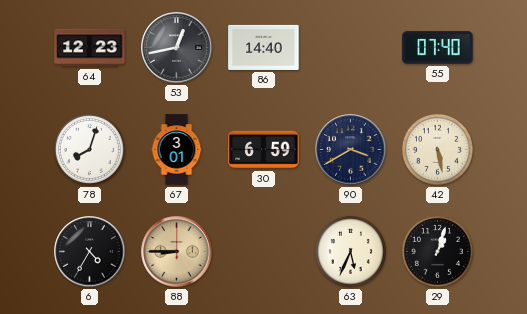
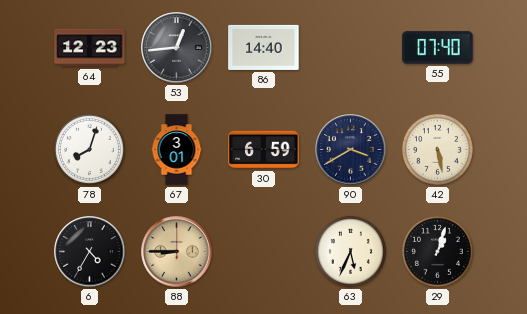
53: 12:43 -> 12:44 (177, 48)
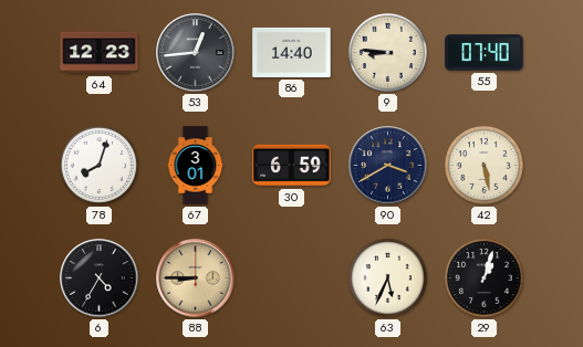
9: none -> 8:46 (387, 52)
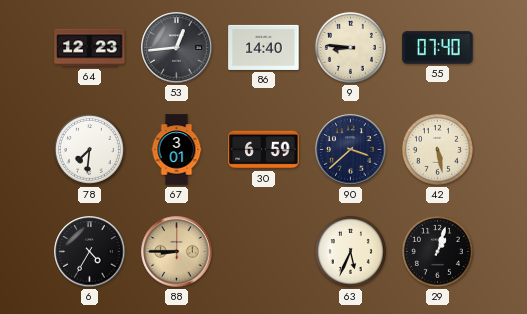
78: 8:03 -> 7:31 (89, 149)
90: 3:40 -> 3:38 (351, 150)
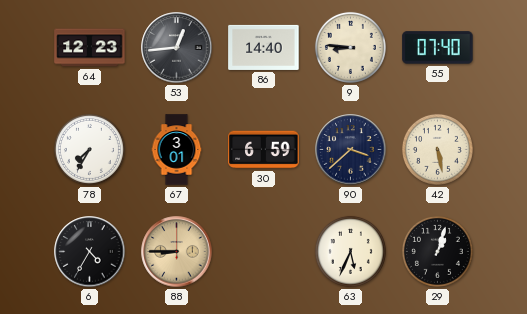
78: 7:31 -> 7:35 (89, 149)
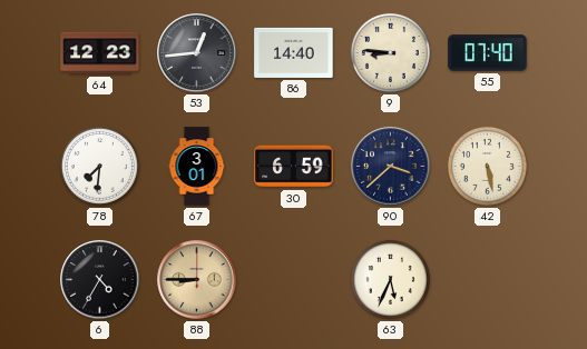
78: 7:35 -> 7:31 (99, 166)
29: 1:03 -> none (437, 251)
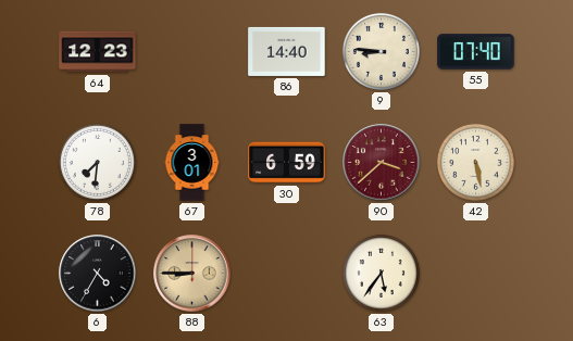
53: 12:44 -> none (197, 53)
90 dial: navy -> burgundy (382, 163)
63: 5:34 -> 5:36 (381, 273)
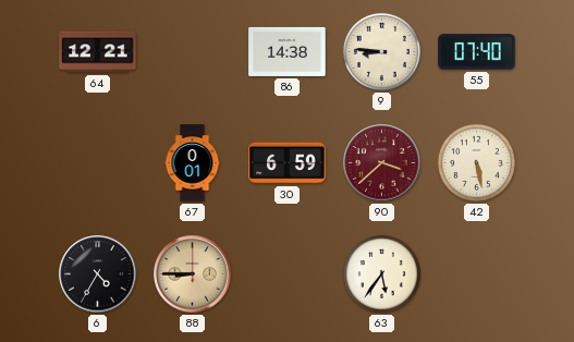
64: 12:23 -> 12:21 (98, 52)
86: 14:40 -> 14:38 (288, 51)
78: 7:31 -> none (97, 162)
67: 3:01 -> 0:01 (193, 163)
